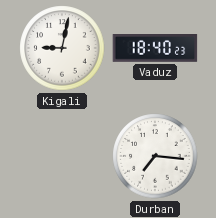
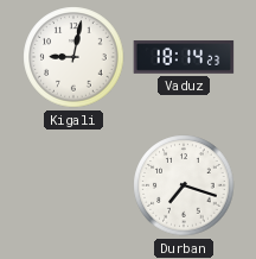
Vaduz: 18:40 -> 18:14 (184, 58)
Durban: 7:16 -> 7:18 (184, 185)
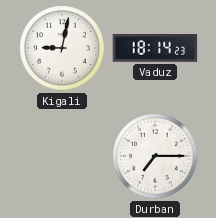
Durban: 7:18 -> 7:15 (155, 156)
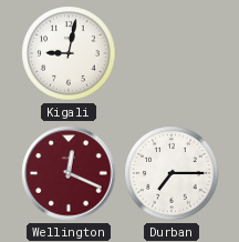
Vaduz: 18:14 -> none (155, 49)
Wellington: none -> 12:19 (69, 173)
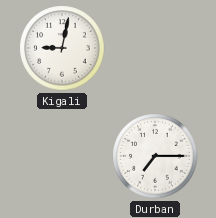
Wellington: 12:19 -> none (69, 173)
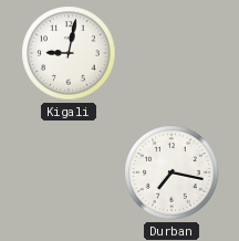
Durban: 7:15 -> 7:17 (172, 172)
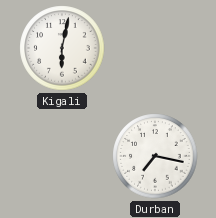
Kigali: 9:02 -> 6:02 (62, 48)
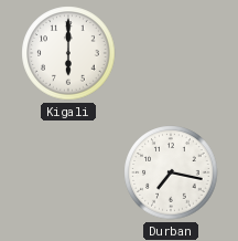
Kigali: 6:02 -> 6:00 (68, 53)
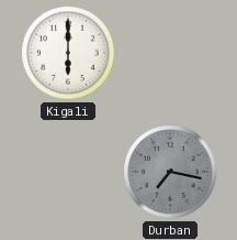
Durban dial: white -> grey (170, 172)
